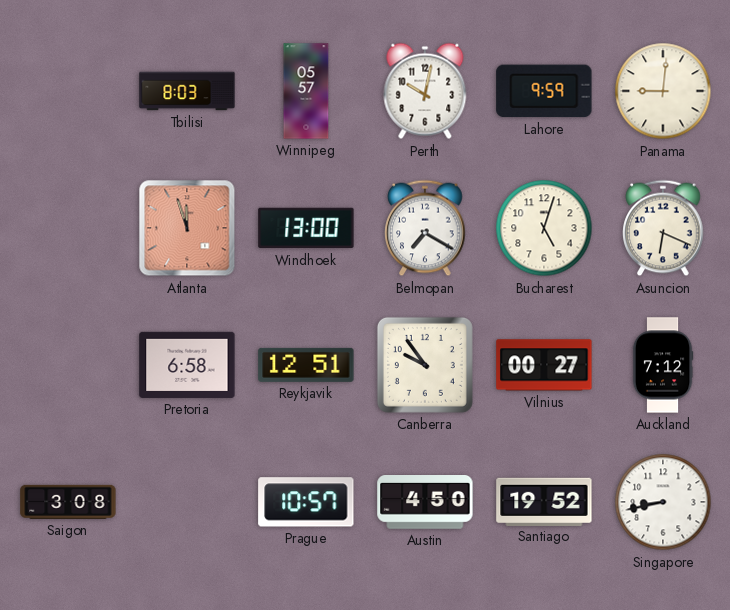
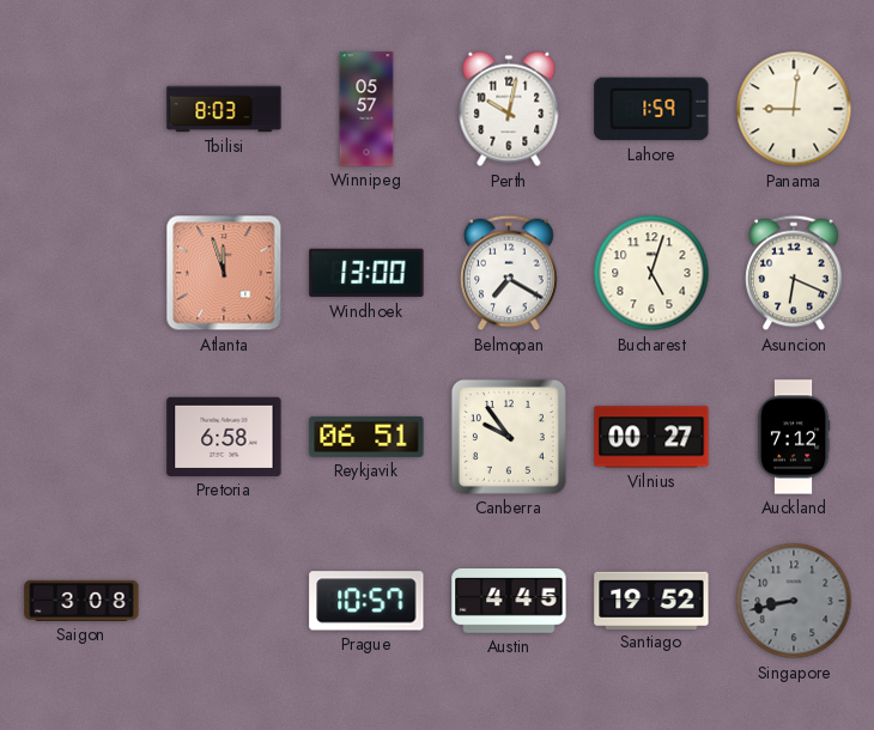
Lahore: 9:59 -> 1:59 (651, 109)
Reykjavik: 12:51 -> 06:51 (366, 437)
Austin: 4:50 -> 4:45 (509, 602)
Singapore dial: white -> grey (794, 601)
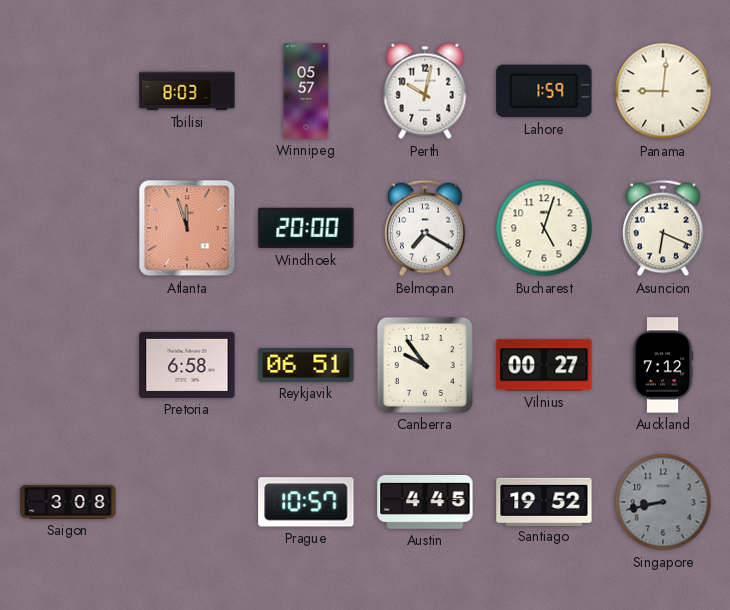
Windhoek: 13:00 -> 20:00 (306, 228)
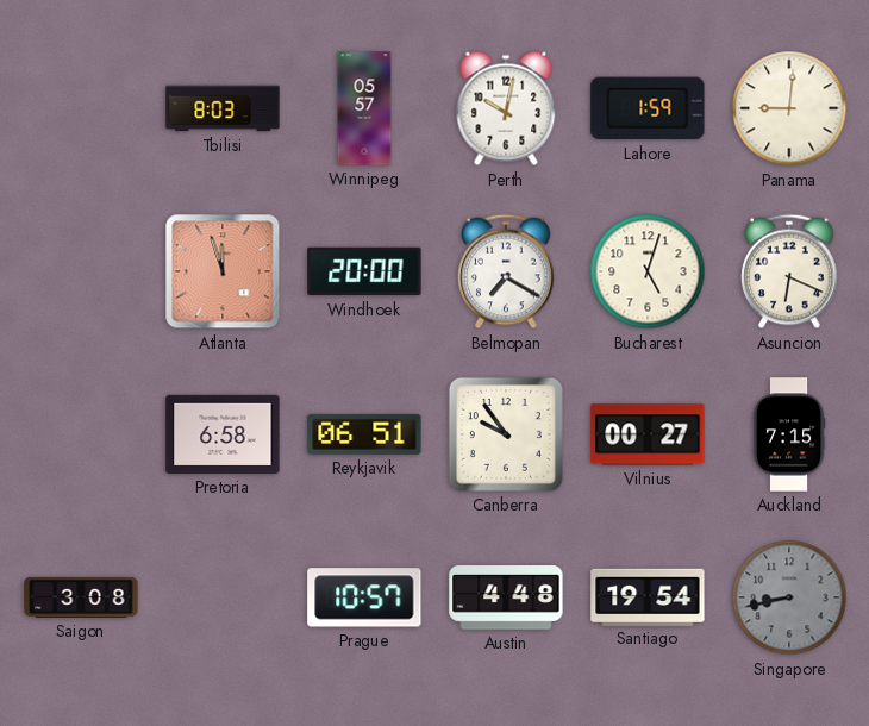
Auckland: 7:12 -> 7:15 (789, 434)
Austin: 4:45 -> 4:48 (506, 599)
Santiago: 19:52 -> 19:54 (648, 596)
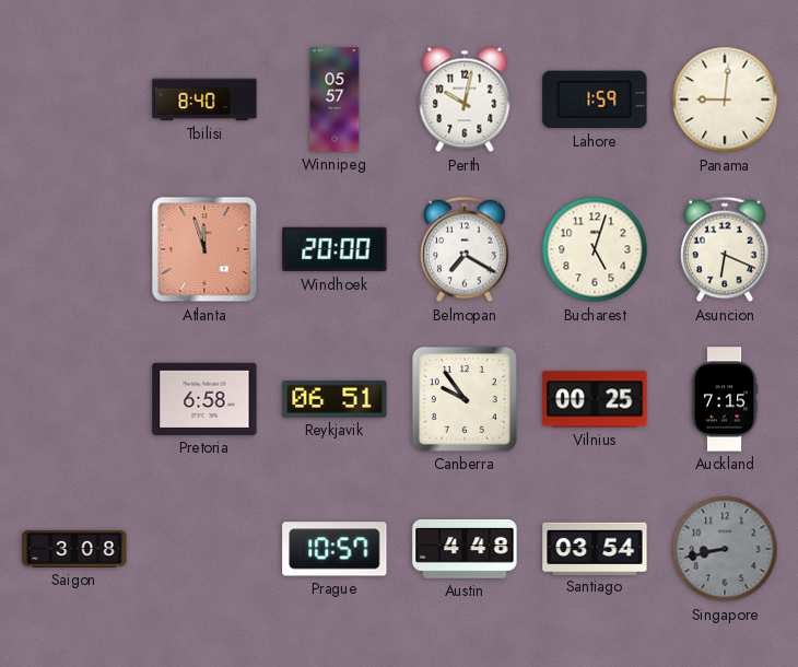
Tbilisi: 8:03 -> 8:40 (204, 100)
Vilnius: 00:27 -> 00:25 (595, 399)
Santiago: 19:54 -> 03:54 (595, 548)
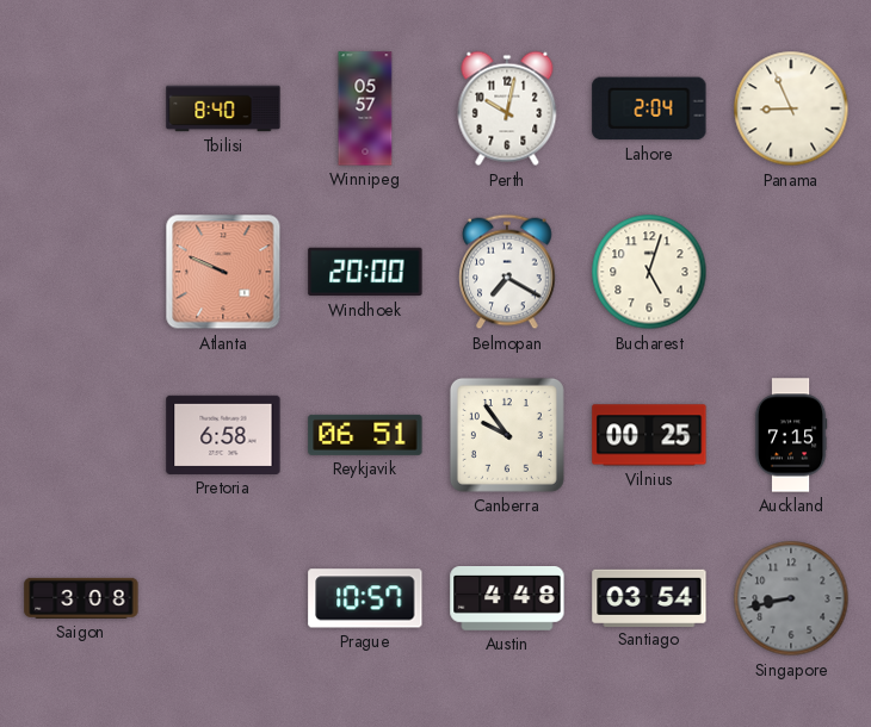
Lahore: 1:59 -> 2:04 (649, 108)
Panama: 9:01 -> 8:56 (791, 108)
Atlanta: 11:57 -> 9:49 (223, 272)
Asuncion: 6:19 -> none (725, 249)
